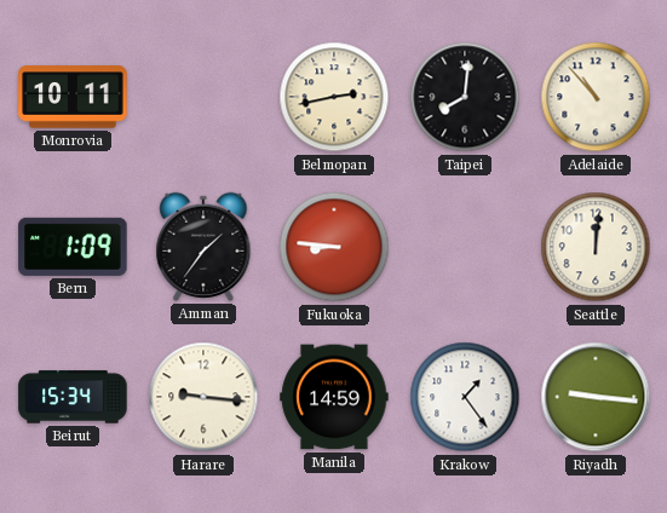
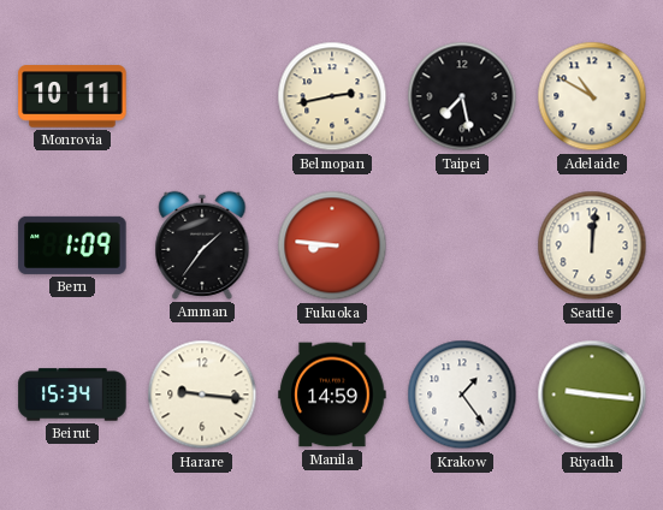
Taipei: 8:01 -> 7:28 (462, 96)
Adelaide: 10:53 -> 10:50 (592, 96)
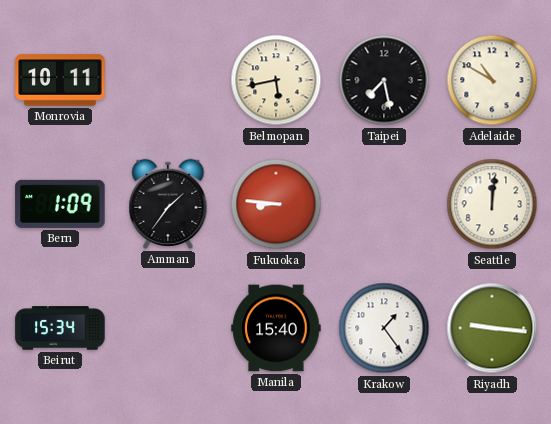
Belmopan: 2:43 -> 5:43 (276, 80)
Harare: 9:16 -> none (202, 395)
Manila: 14:59 -> 15:40 (276, 328)
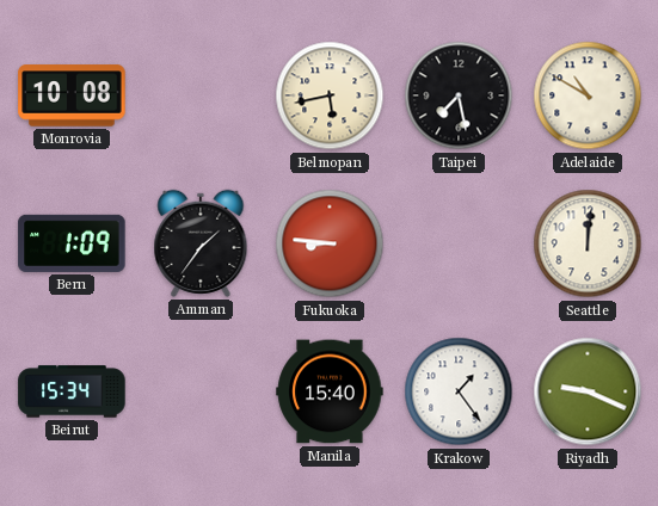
Monrovia: 10:11 -> 10:08 (72, 95)
Riyadh: 9:16 -> 9:19 (588, 391)
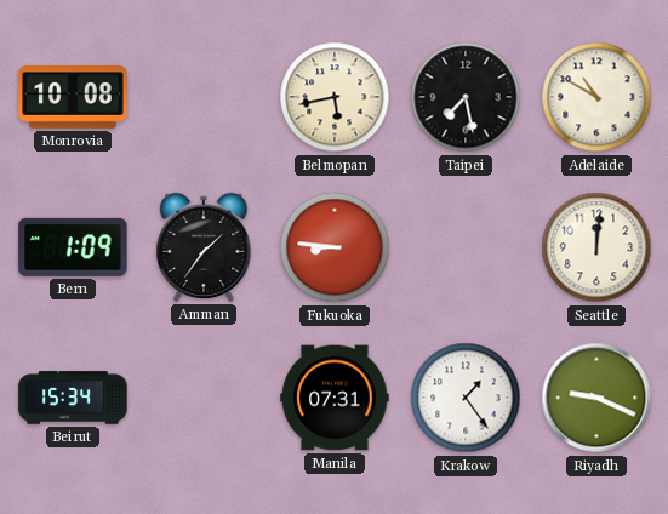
Manila: 15:40 -> 07:31 (335, 398)
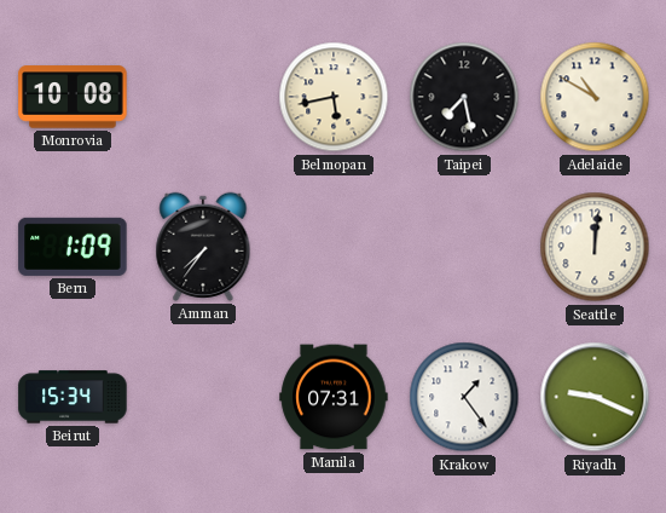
Amman: 1:36 -> 7:36 (203, 247)
Fukuoka: 8:46 -> none (335, 247)
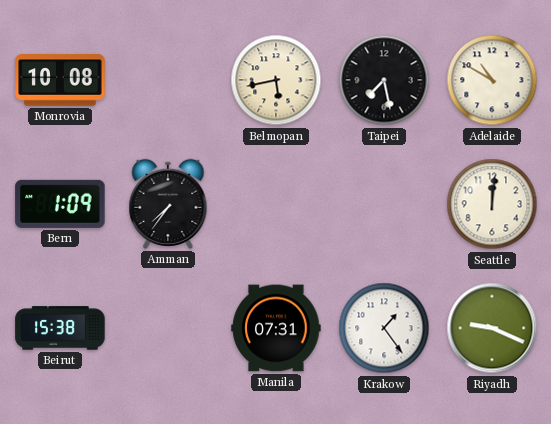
Beirut: 15:34 -> 15:38 (60, 328)
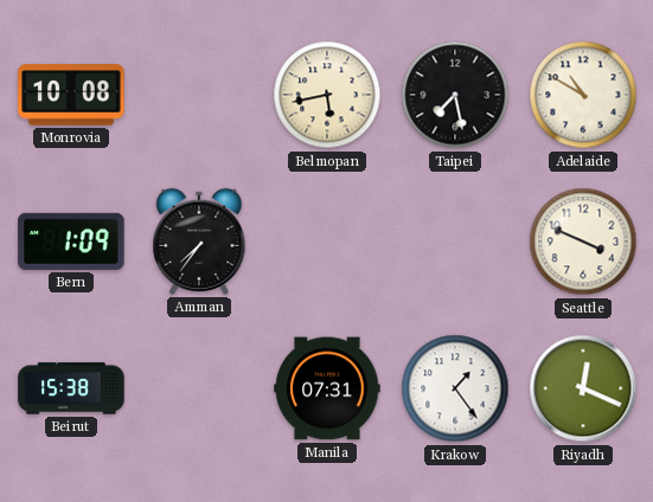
Seattle: 12:01 -> 3:49 (583, 242)
Riyadh: 9:19 -> 12:19 (583, 388)
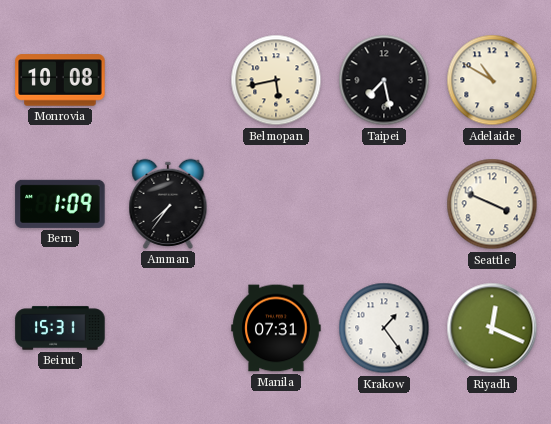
Beirut: 15:38 -> 15:31 (60, 328)
